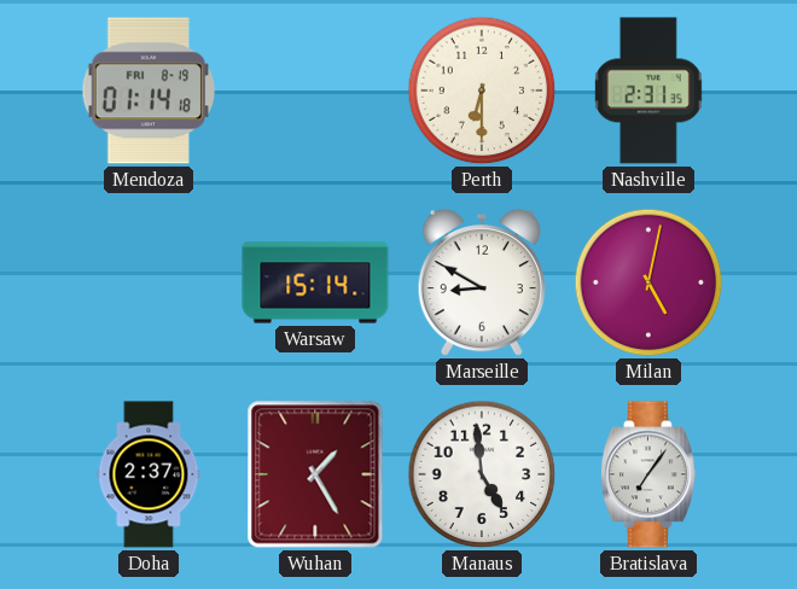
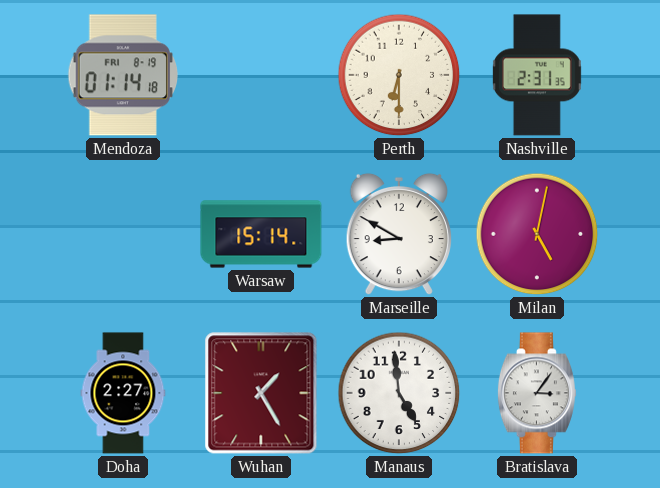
Doha: 2:37 -> 2:27 (123, 393)
Bratislava: 7:06 -> 3:06 (537, 393)
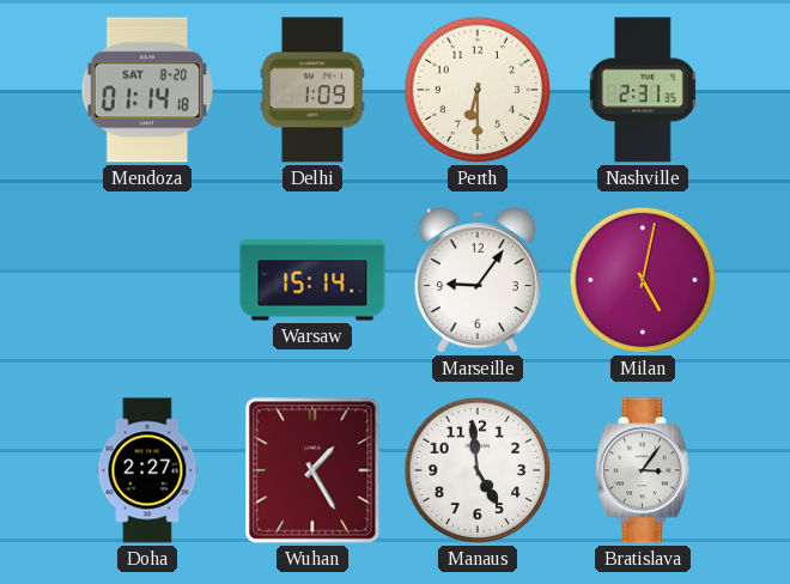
Mendoza date: FRI 8-19 -> SAT 8-20 (146, 90)
Delhi: none -> 1:09 (312, 90)
Marseille: 8:50 -> 9:06 (478, 280)
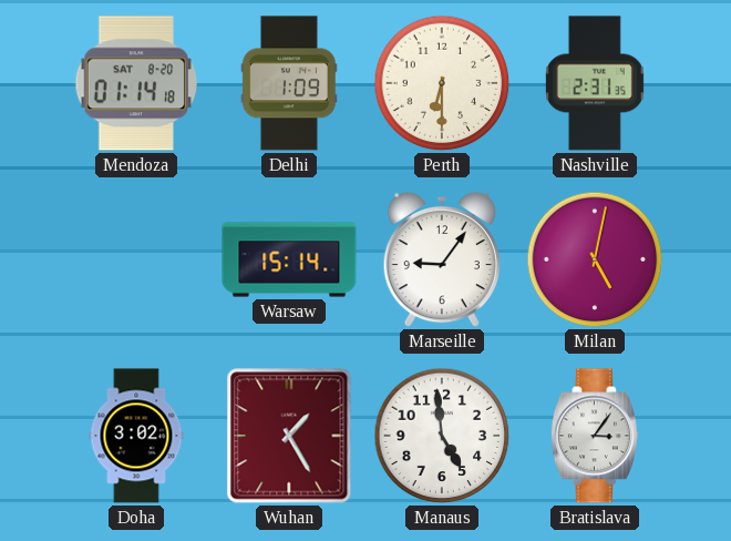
Doha: 2:27 -> 3:02 (136, 436)
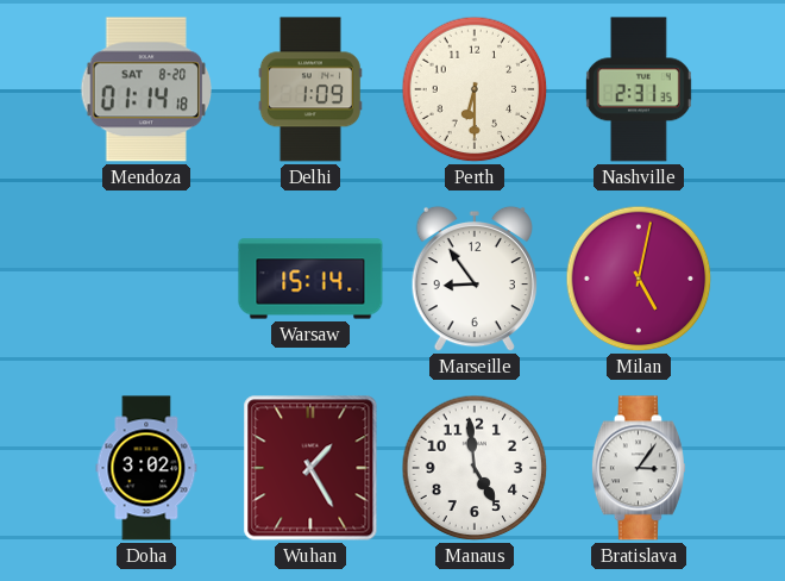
Marseille: 9:06 -> 8:54 (475, 279)
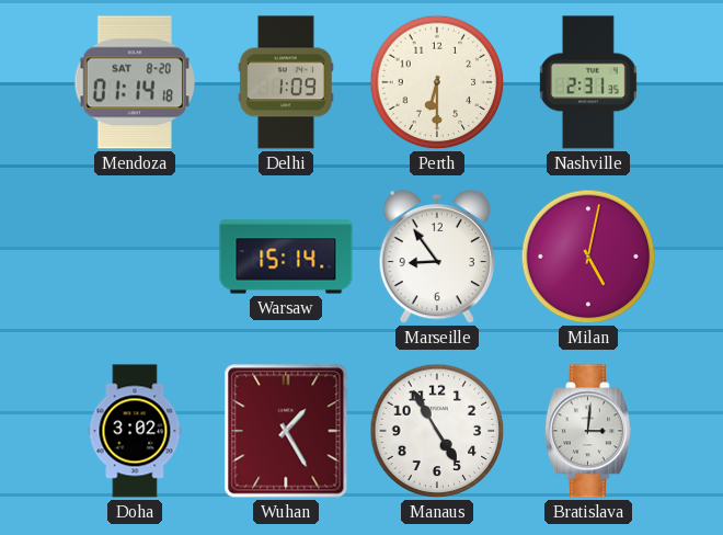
Manaus: 4:59 -> 4:55 (437, 431)
Bratislava: 3:06 -> 3:01 (588, 431)
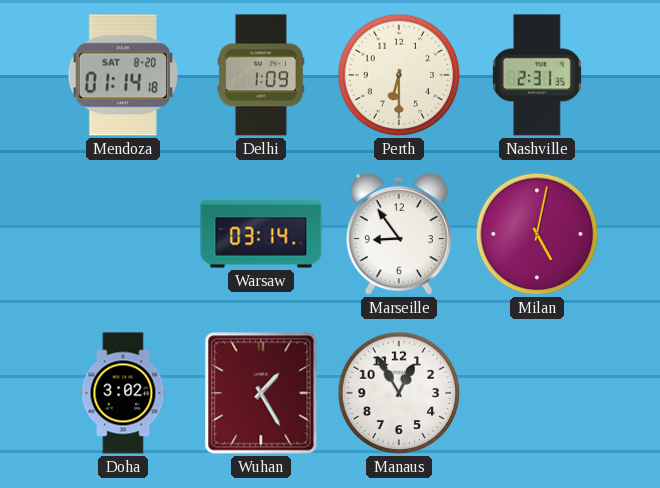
Warsaw: 15:14 -> 03:14 (261, 234)
Manaus: 4:55 -> 12:55 (399, 393)
Bratislava: 3:01 -> none (588, 431)
